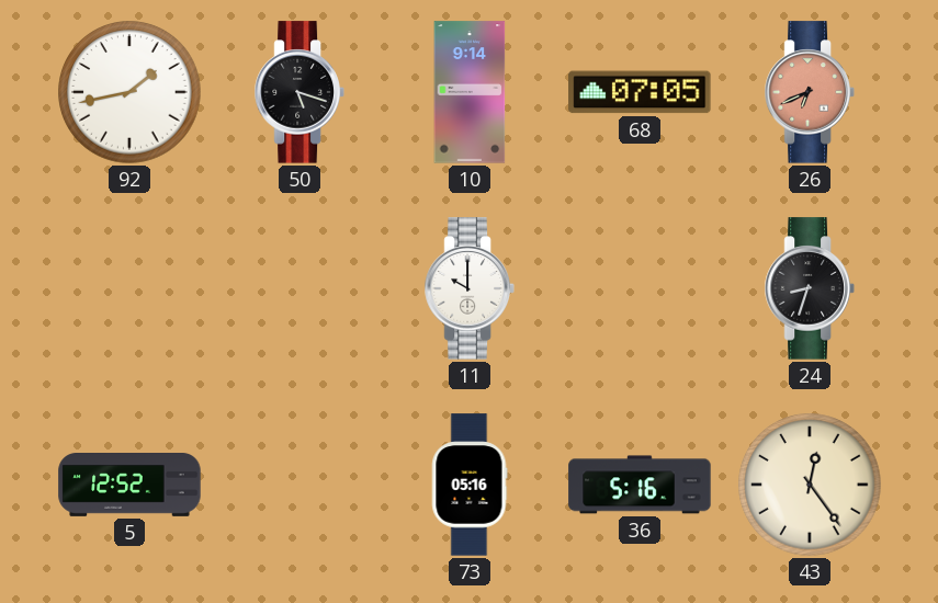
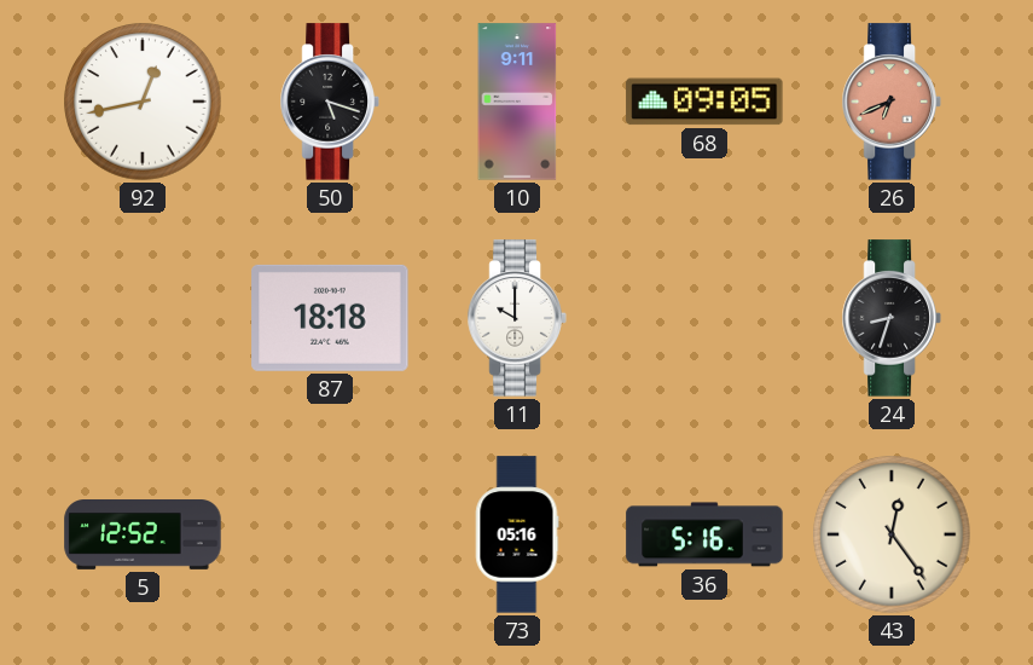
92: 1:43 -> 12:43 (143, 102)
10: 9:14 -> 9:11 (517, 102)
68: 07:05 -> 09:05 (704, 102)
87: none -> 18:18 (330, 318)
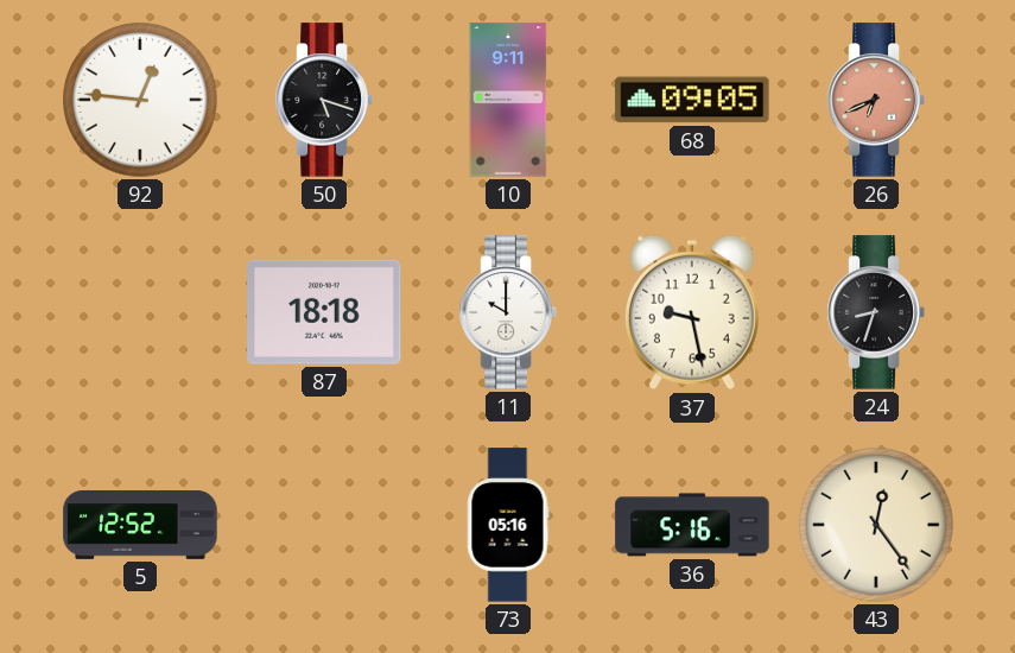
92: 12:43 -> 12:46 (140, 100)
37: none -> 9:28 (692, 312)
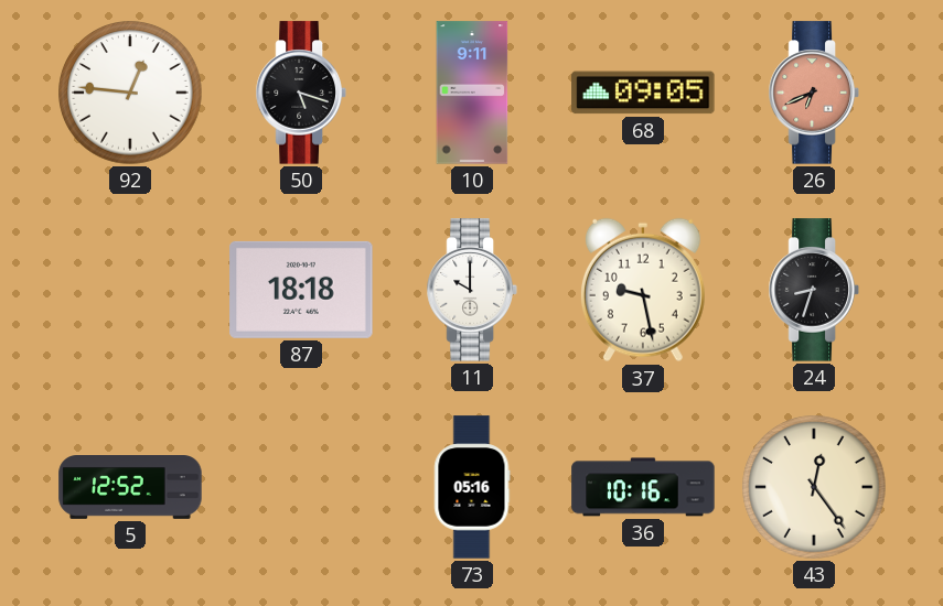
36: 5:16 -> 10:16 (643, 487)
